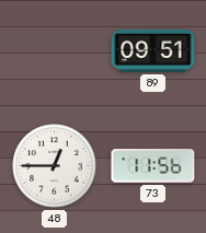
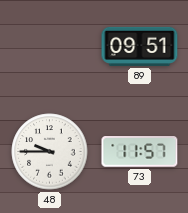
48: 12:45 -> 9:45 (50, 152)
73: 11:56 -> 11:57 (140, 152)
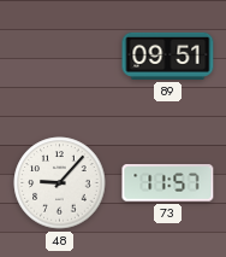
48: 9:45 -> 9:07 (60, 183)
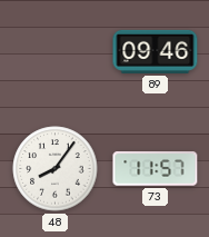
89: 09:51 -> 09:46 (156, 51)
48: 9:07 -> 8:06 (56, 169)
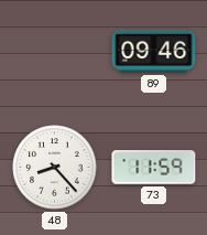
48: 8:06 -> 8:23 (55, 168)
73: 11:57 -> 11:59 (154, 168)
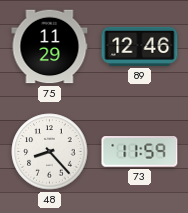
75: none -> 11:29 (50, 47)
89: 09:46 -> 12:46 (140, 46)
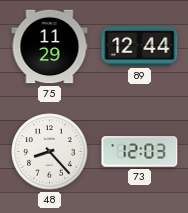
89: 12:46 -> 12:44 (140, 46)
73: 11:59 -> 12:03 (140, 152)
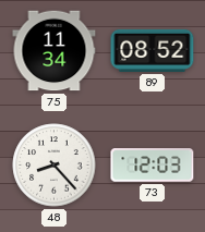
75: 11:29 -> 11:34 (55, 51)
89: 12:44 -> 08:52 (153, 50)
